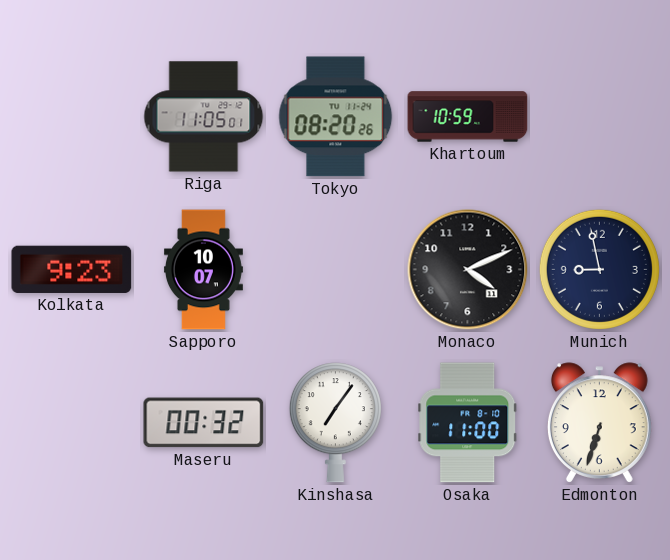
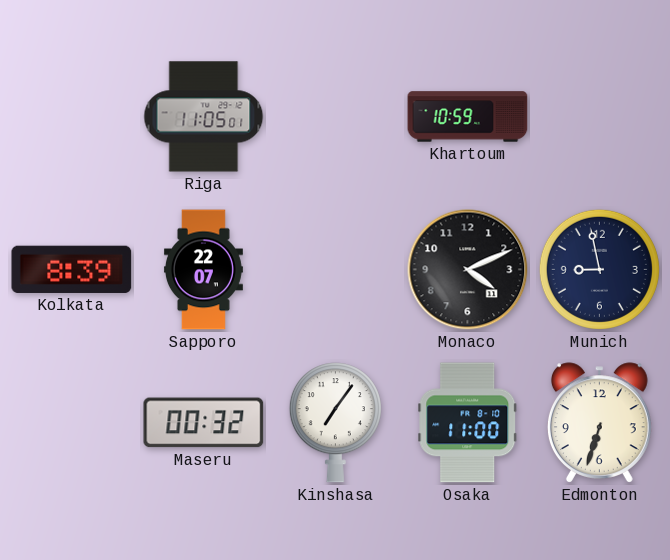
Tokyo: 08:20 -> none (336, 117)
Kolkata: 9:23 -> 8:39 (72, 269)
Sapporo: 10:07 -> 22:07 (203, 270)
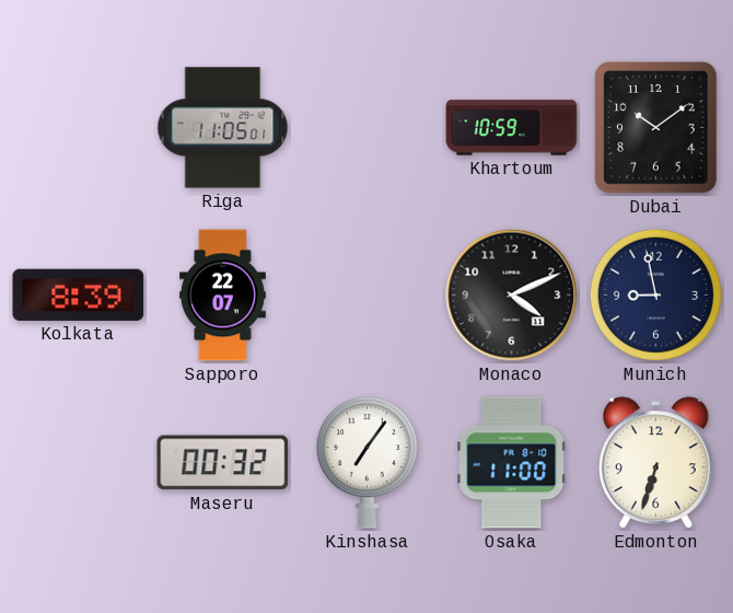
Dubai: none -> 10:09 (656, 128)
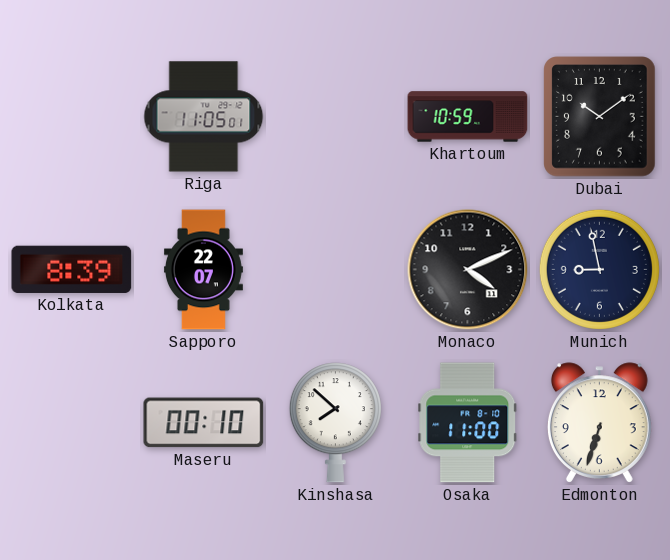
Maseru: 00:32 -> 00:10 (204, 423)
Kinshasa: 7:06 -> 7:52 (335, 423)
